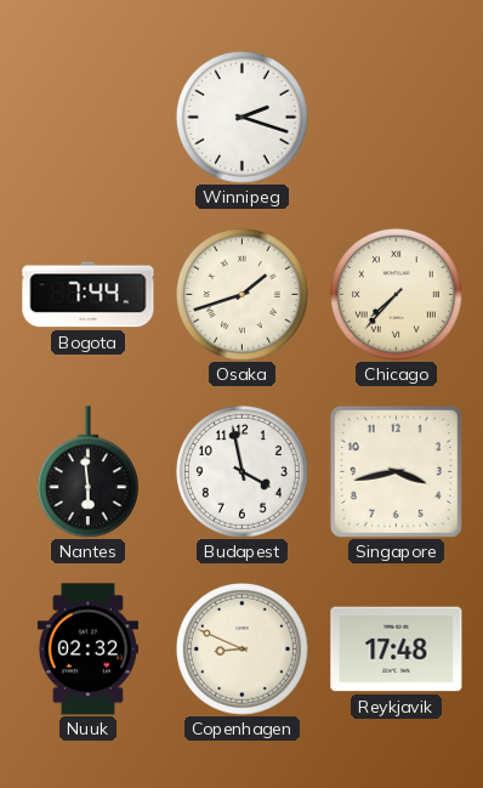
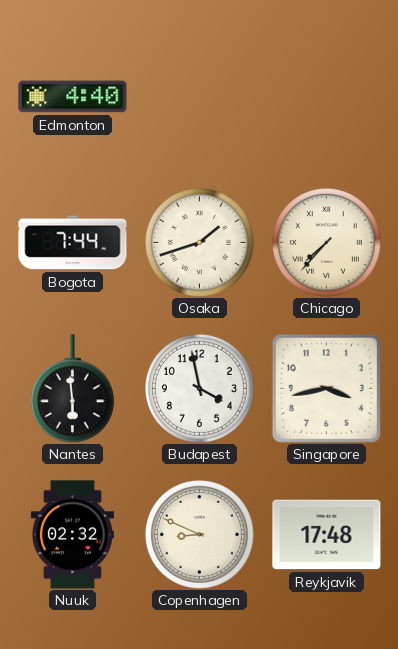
Edmonton: none -> 4:40 (73, 97)
Winnipeg: 2:18 -> none (241, 117)
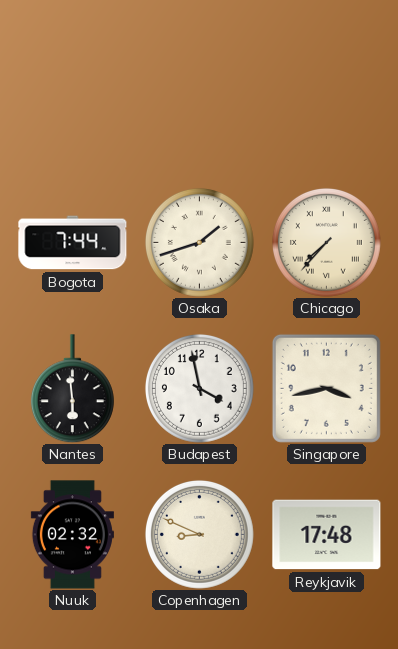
Edmonton: 4:40 -> none (73, 97)
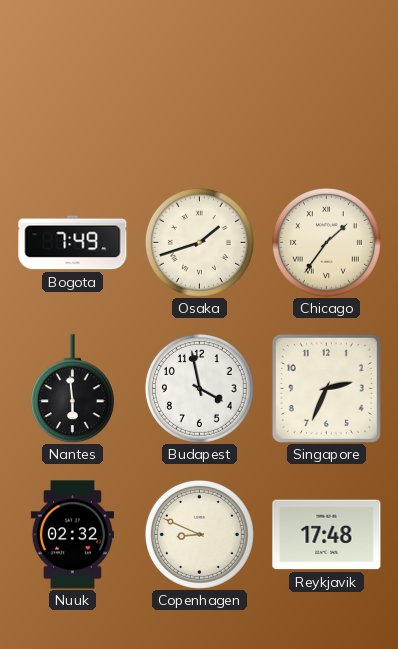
Bogota: 7:44 -> 7:49 (73, 243)
Chicago: 7:37 -> 1:36 (326, 242)
Singapore: 3:43 -> 2:34 (326, 388)
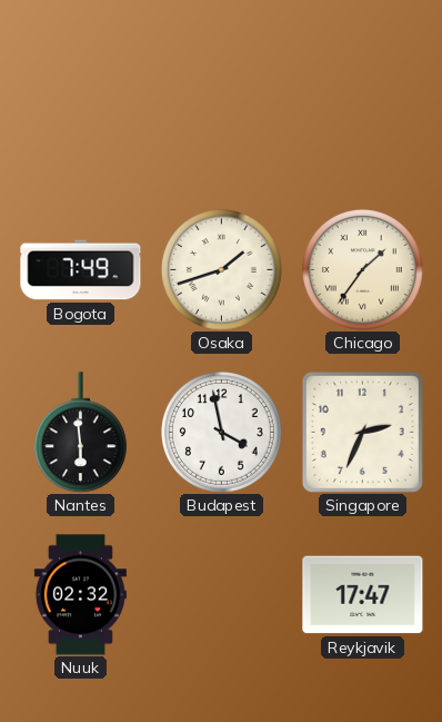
Copenhagen: 8:49 -> none (199, 534)
Reykjavik: 17:48 -> 17:47 (363, 595)
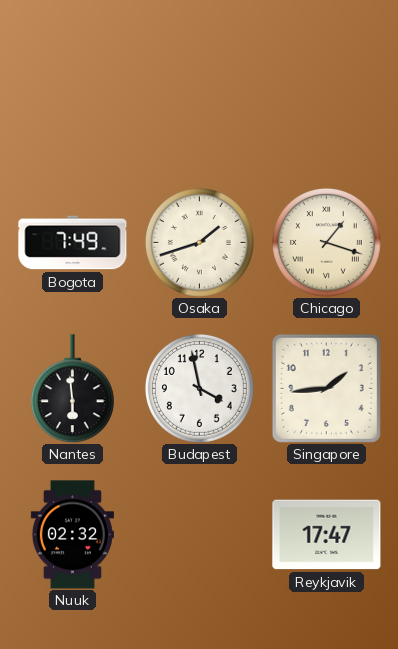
Chicago: 1:36 -> 1:18 (326, 242)
Singapore: 2:34 -> 1:44 (326, 388)
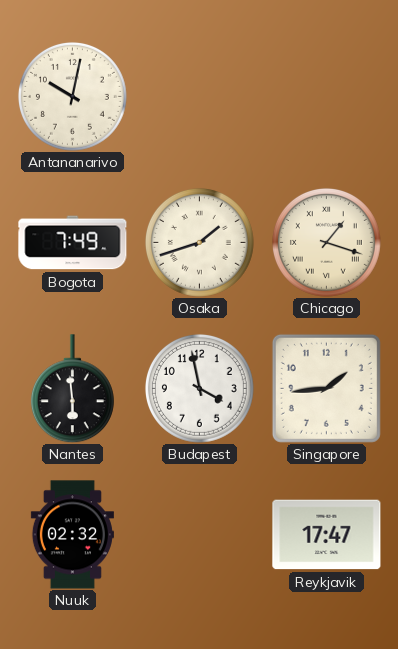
Antananarivo: none -> 10:02 (72, 96)
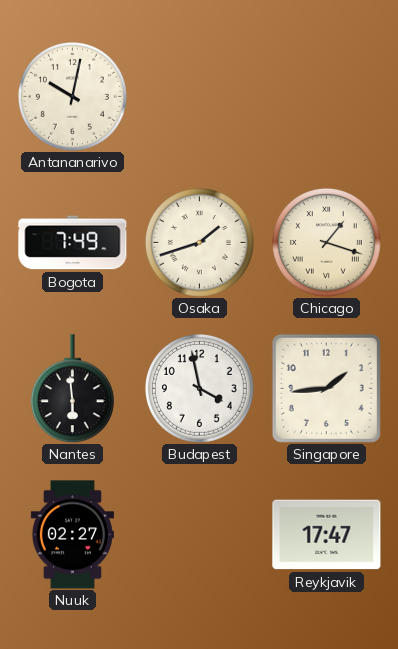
Nuuk: 02:32 -> 02:27 (72, 535)
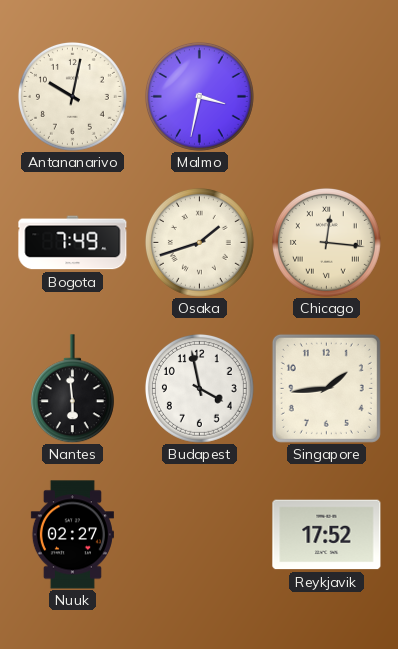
Malmo: none -> 3:32 (199, 96)
Chicago: 1:18 -> 12:16 (326, 242)
Reykjavik: 17:47 -> 17:52 (327, 535)
